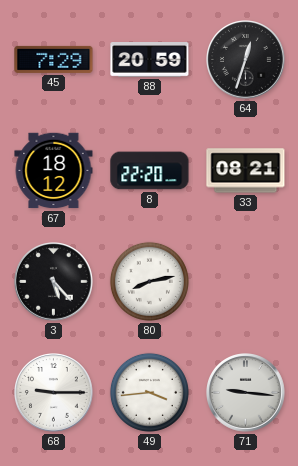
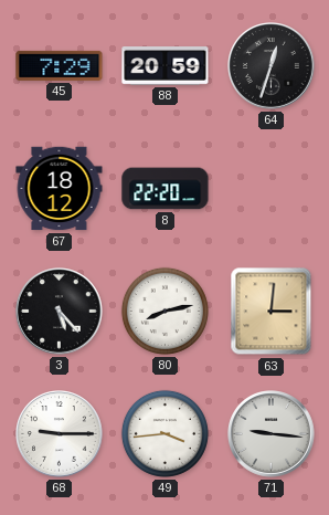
33: 08:21 -> none (246, 171)
63: none -> 3:01 (272, 312)
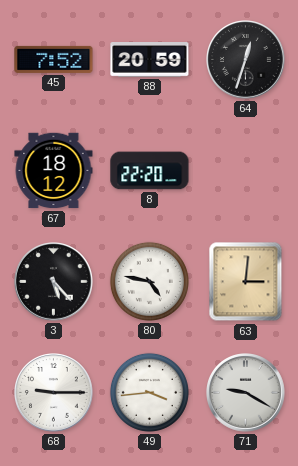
45: 7:29 -> 7:52 (54, 59)
80: 8:13 -> 4:47 (149, 281)
71: 9:16 -> 9:20 (246, 393)
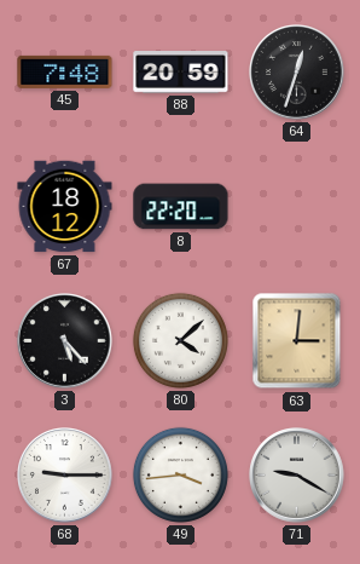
45: 7:52 -> 7:48 (65, 71)
80: 4:47 -> 4:08 (180, 340)
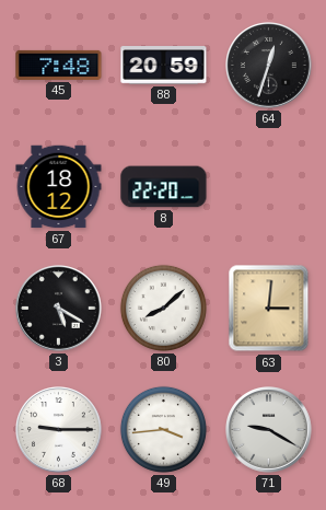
3: 5:23 -> 5:20 (59, 309)
80: 4:08 -> 8:08 (163, 308)
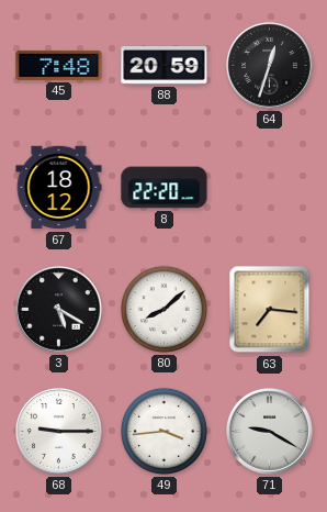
63: 3:01 -> 7:16 (270, 310)
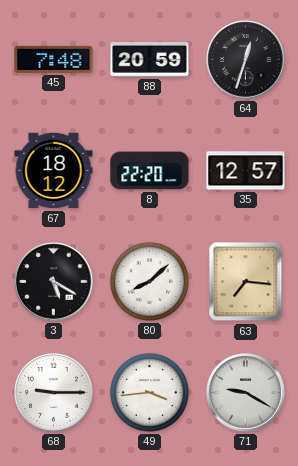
35: none -> 12:57 (246, 171)
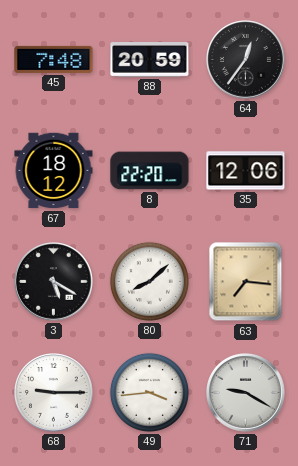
64: 12:33 -> 12:36 (246, 60)
35: 12:57 -> 12:06 (246, 171)
